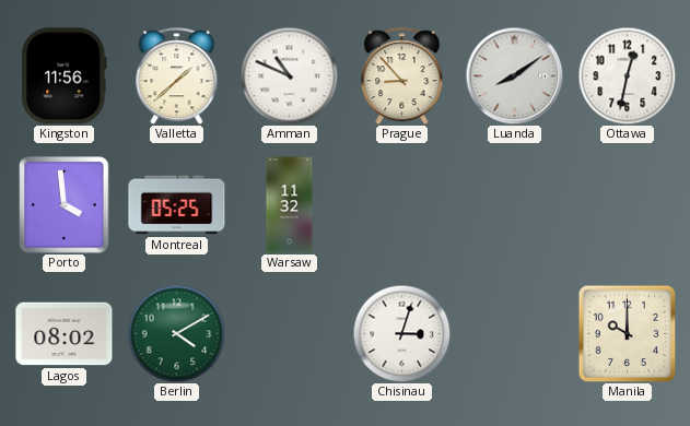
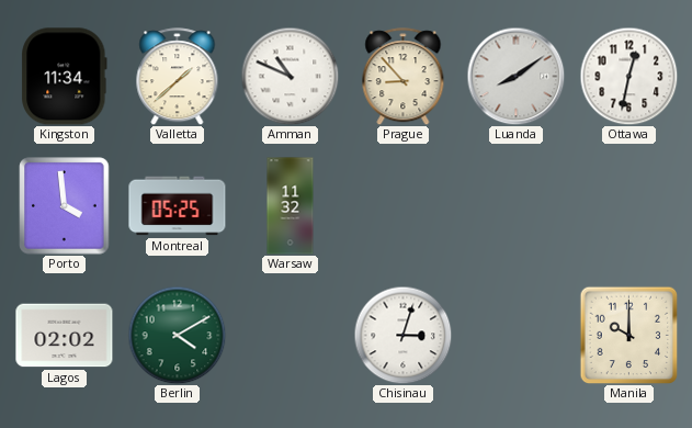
Kingston: 11:56 -> 11:34 (65, 77)
Lagos: 08:02 -> 02:02 (65, 336)
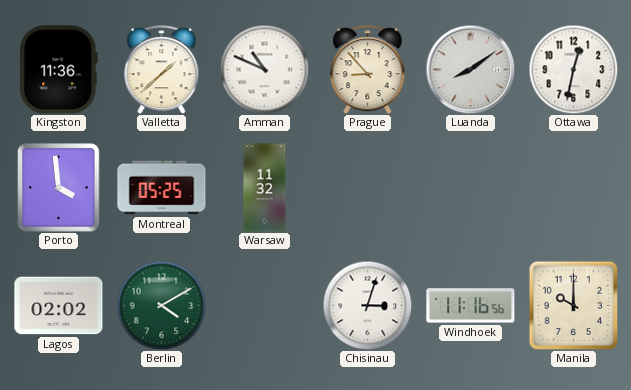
Kingston: 11:34 -> 11:36 (59, 70)
Windhoek: none -> 11:16 (471, 306)
